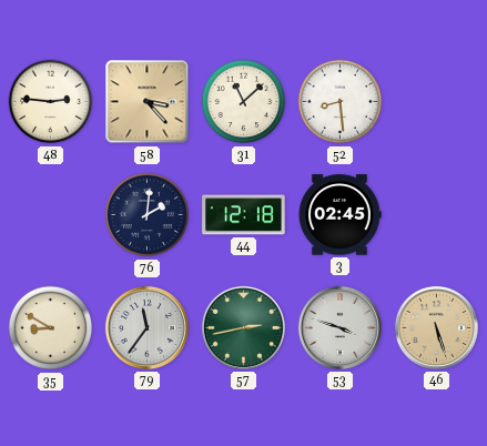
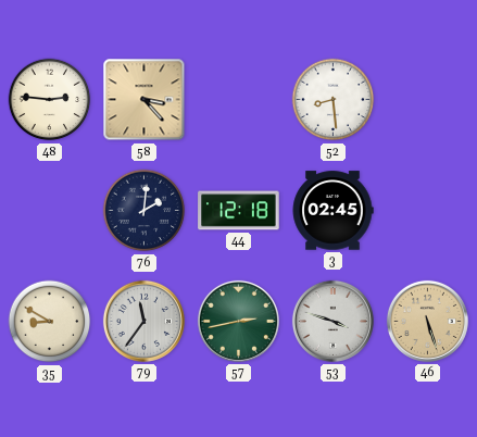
31: 11:08 -> none (244, 102)
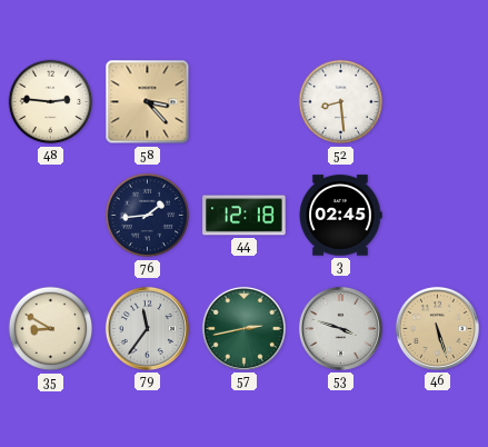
76: 2:01 -> 1:44 (148, 216)
